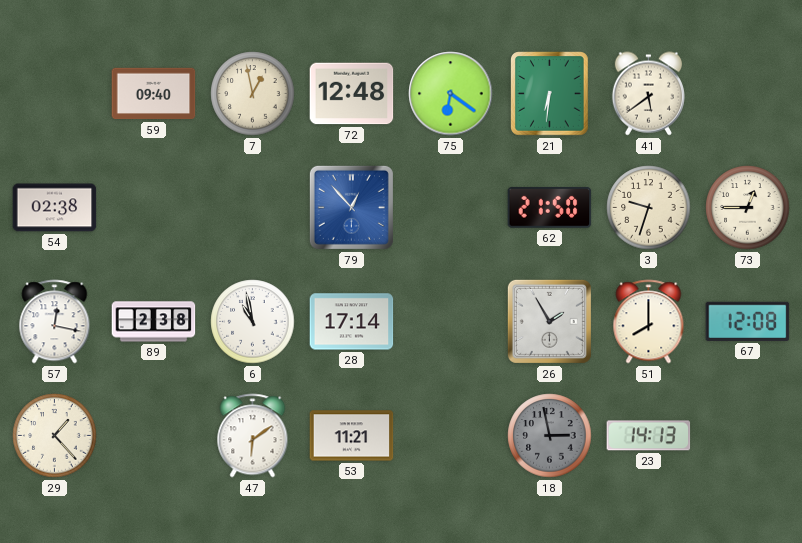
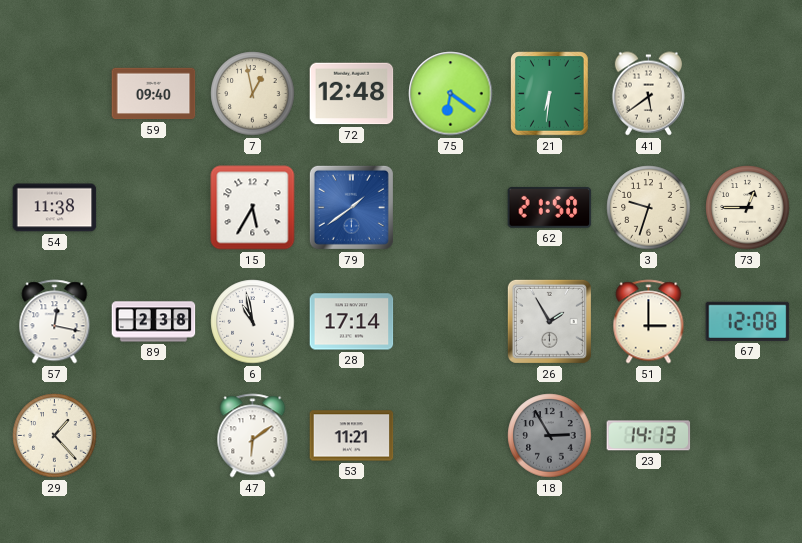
54: 02:38 -> 11:38 (55, 208)
15: none -> 5:35 (253, 208)
79: 12:53 -> 1:39 (351, 207)
51: 8:00 -> 3:00 (649, 322)
18: 2:58 -> 2:55 (550, 436)
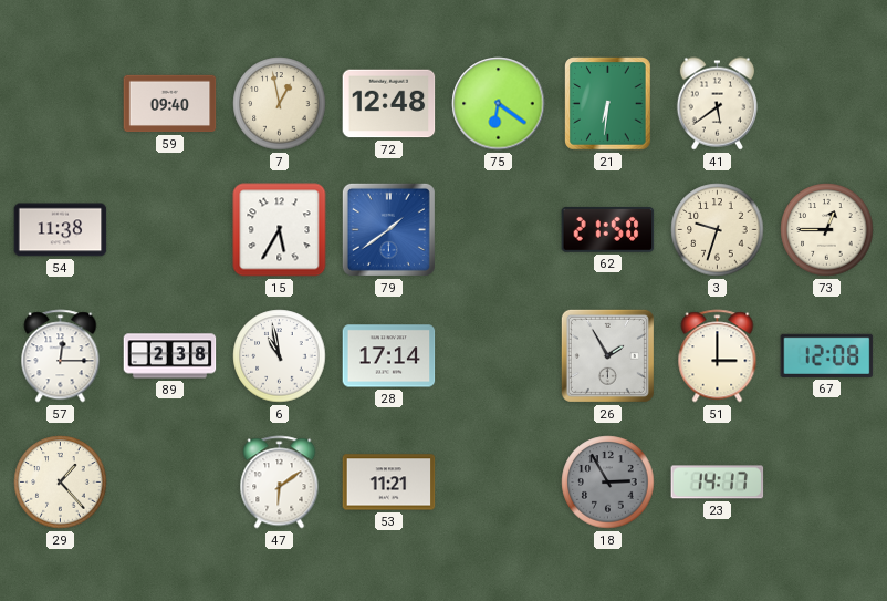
57: 12:17 -> 12:15 (61, 356)
23: 14:13 -> 14:17 (718, 483)
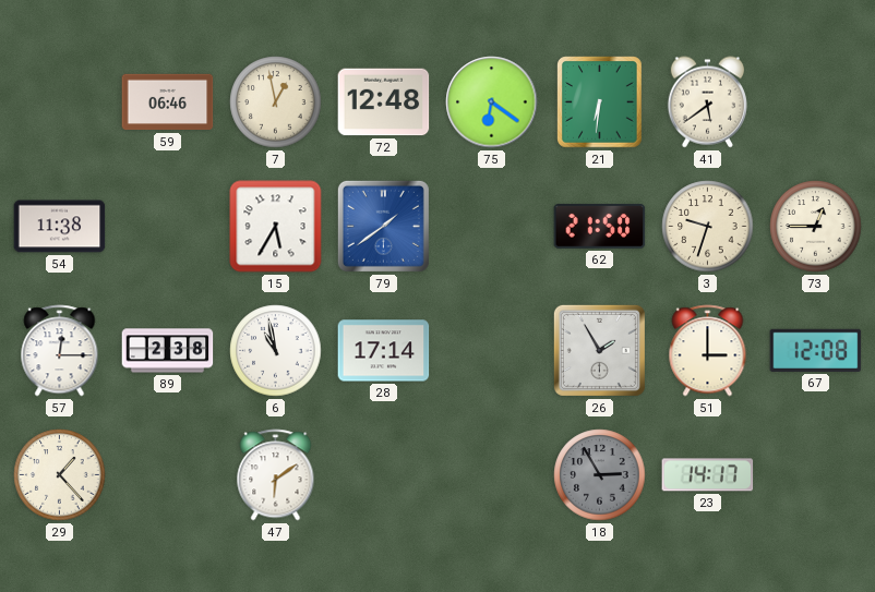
59: 09:40 -> 06:46 (168, 102)
53: 11:21 -> none (389, 483)
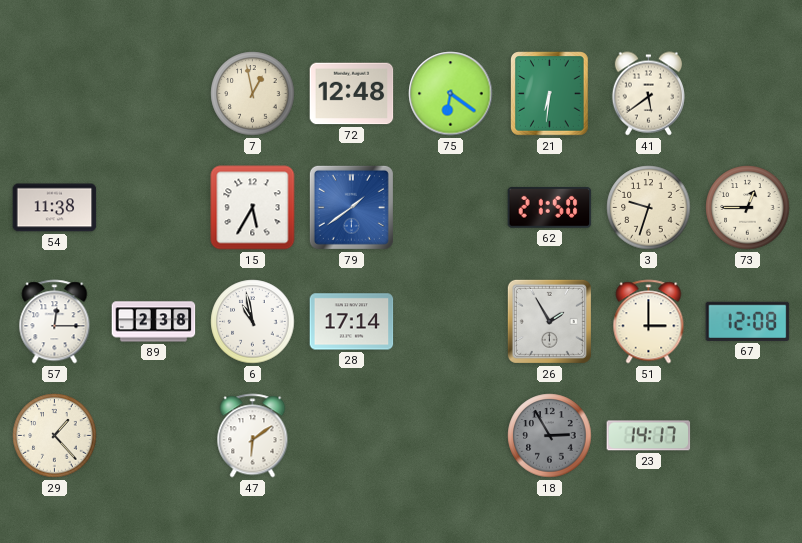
59: 06:46 -> none (168, 102)
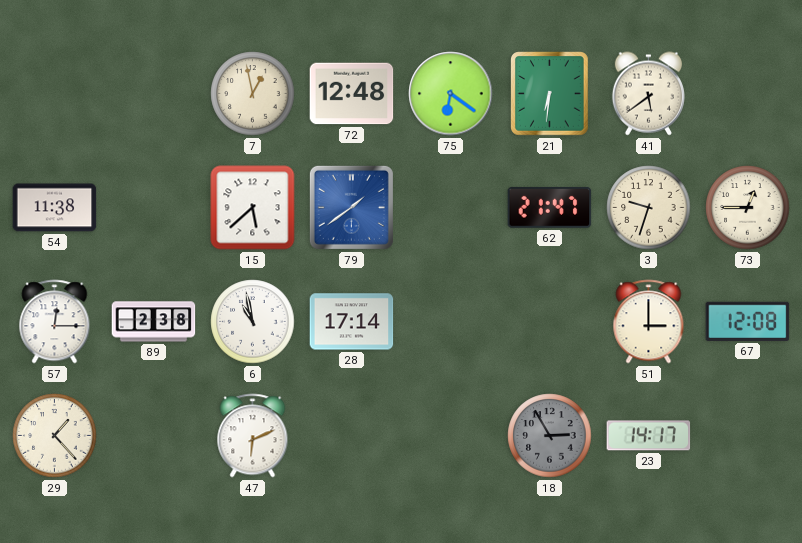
15: 5:35 -> 5:38 (253, 208)
62: 21:50 -> 21:47 (550, 207)
26: 1:55 -> none (549, 321)
47: 6:09 -> 6:11 (253, 436)
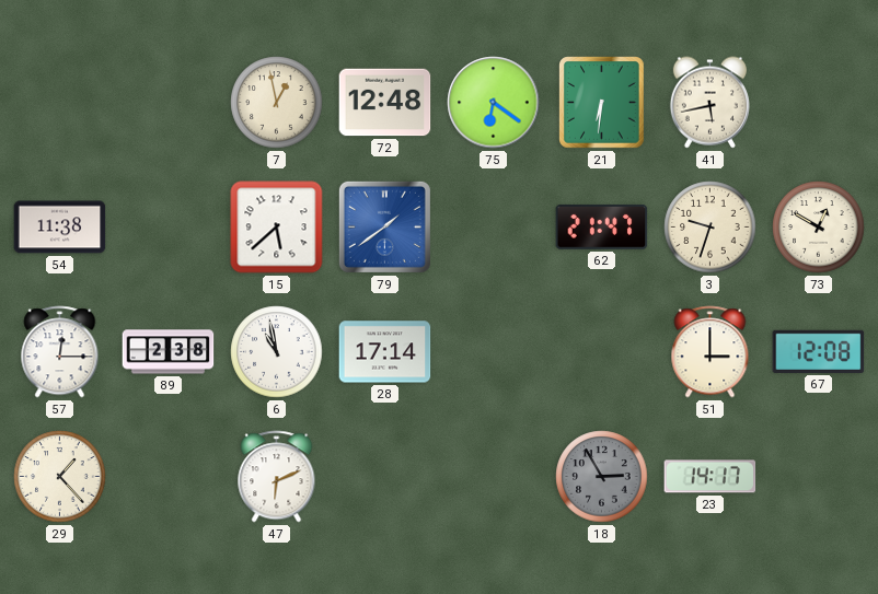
41: 5:39 -> 5:43 (709, 103)
73: 12:45 -> 12:50 (819, 228)
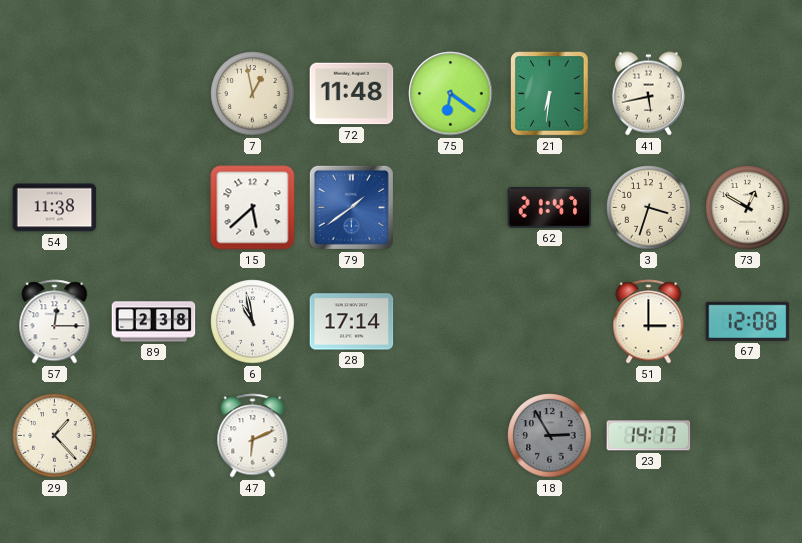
72: 12:48 -> 11:48 (352, 94)
3: 9:33 -> 3:33 (649, 208)
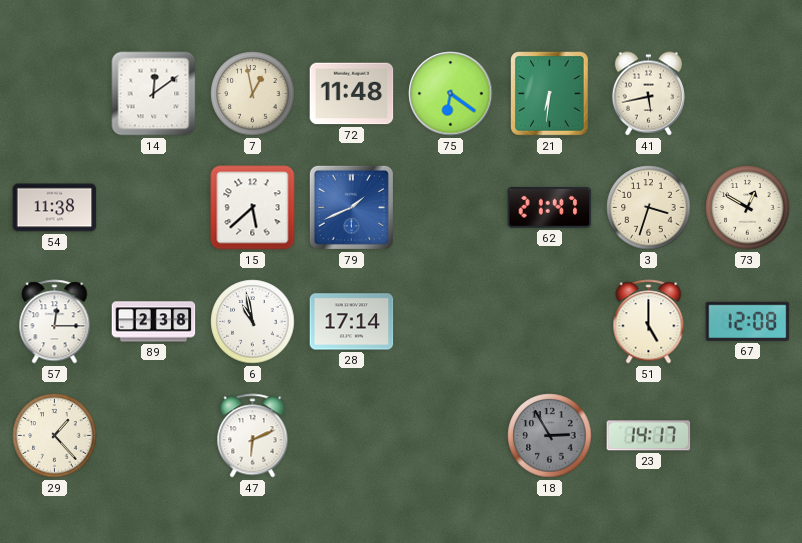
14: none -> 12:09 (154, 94)
79: 1:39 -> 1:41 (351, 207)
51: 3:00 -> 5:00 (649, 322)
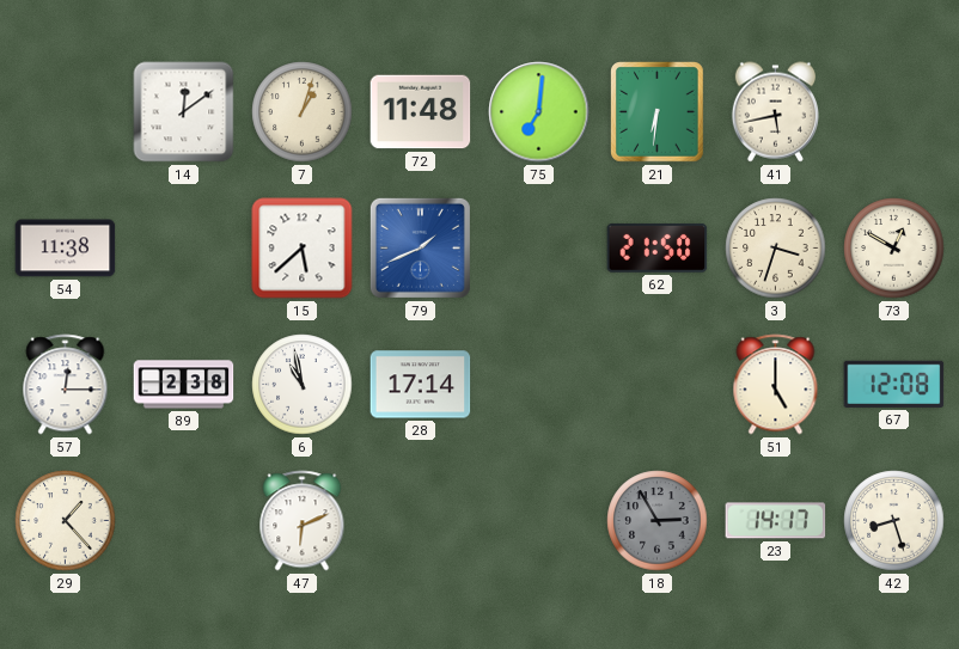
7: 12:58 -> 1:03 (303, 112)
75: 6:21 -> 7:01 (539, 112)
62: 21:47 -> 21:50 (658, 247)
42: none -> 8:27 (894, 521)
